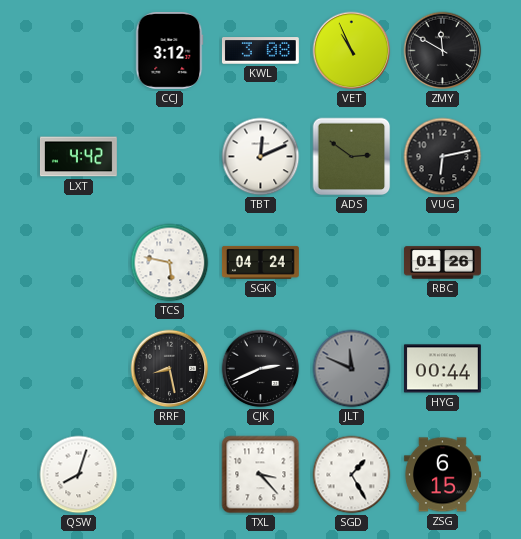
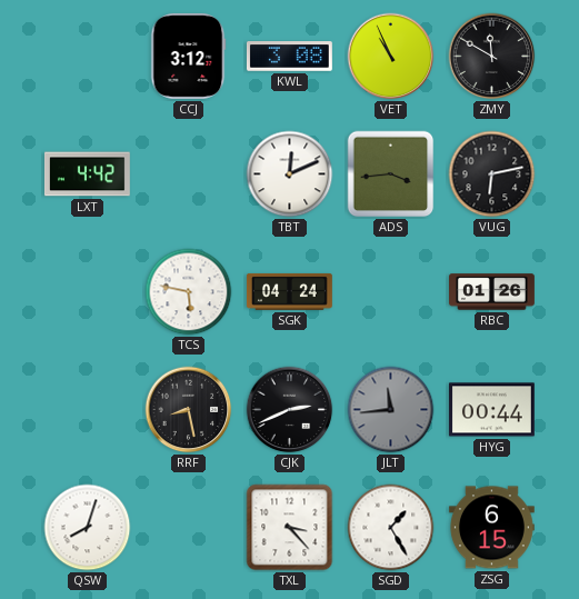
ADS: 2:51 -> 3:44 (391, 174)
JLT: 11:49 -> 11:44 (391, 410)
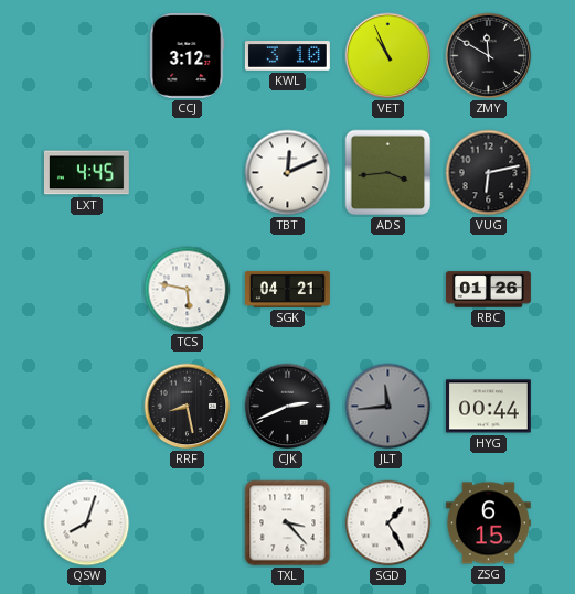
KWL: 3:08 -> 3:10 (287, 56)
LXT: 4:42 -> 4:45 (86, 173)
SGK: 04:24 -> 04:21 (287, 289)
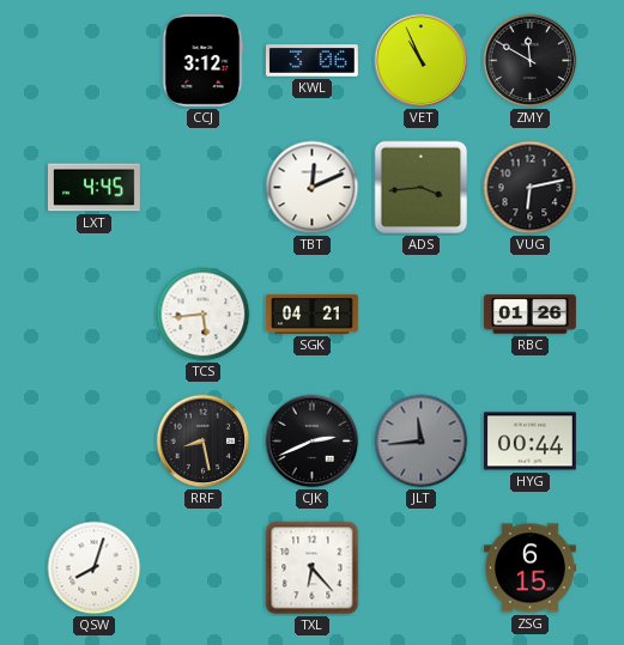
KWL: 3:10 -> 3:06 (311, 61)
TCS: 5:47 -> 5:44 (204, 315)
TXL: 3:23 -> 6:23 (313, 568)
SGD: 1:25 -> none (388, 523)
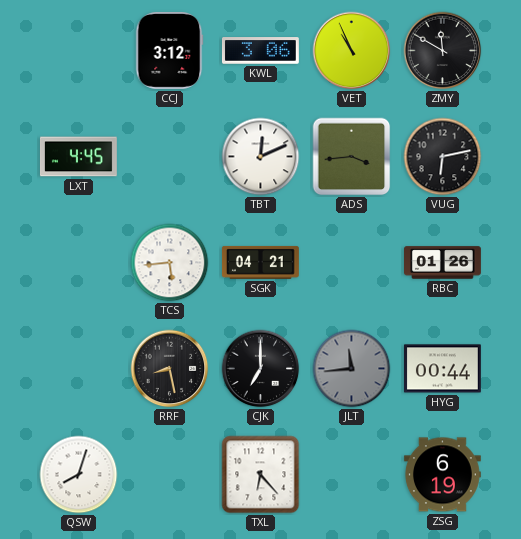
CJK: 2:41 -> 7:00 (261, 369)
ZSG: 6:15 -> 6:19 (442, 475)
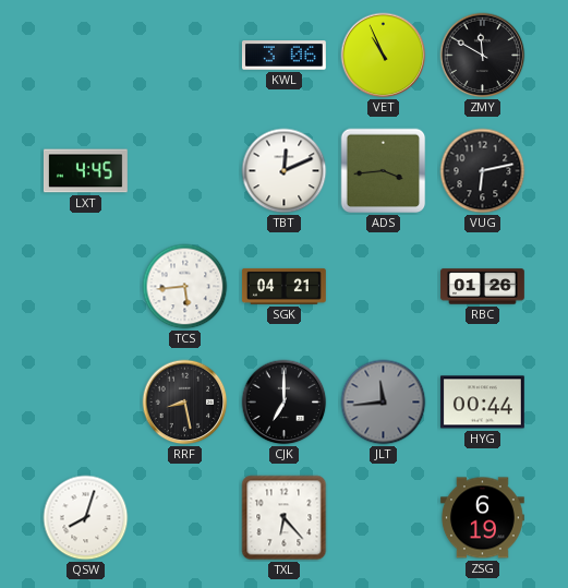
CCJ: 3:12 -> none (169, 50)
